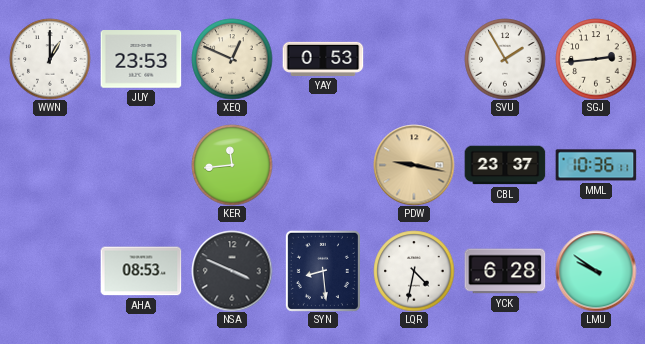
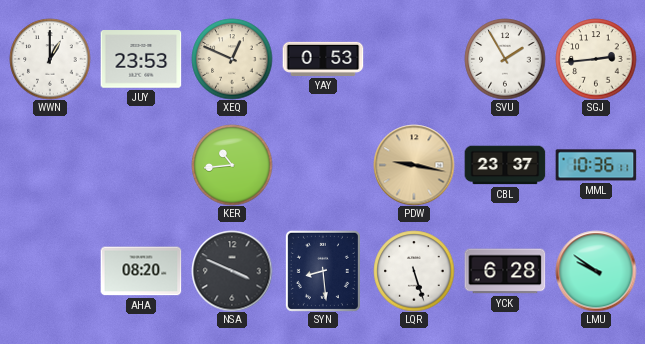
KER: 11:44 -> 10:44 (232, 165)
AHA: 08:53 -> 08:20 (141, 271)
LQR: 4:32 -> 5:27 (414, 271)
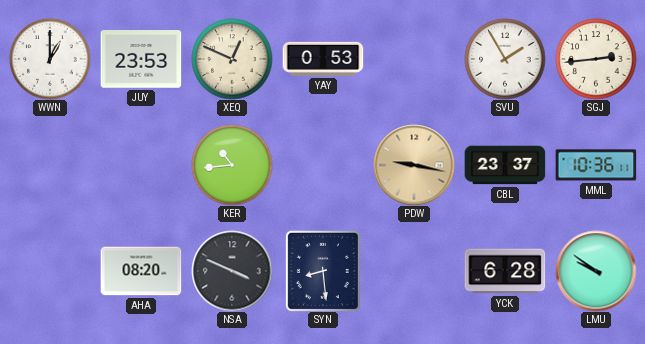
LQR: 5:27 -> none (414, 271)
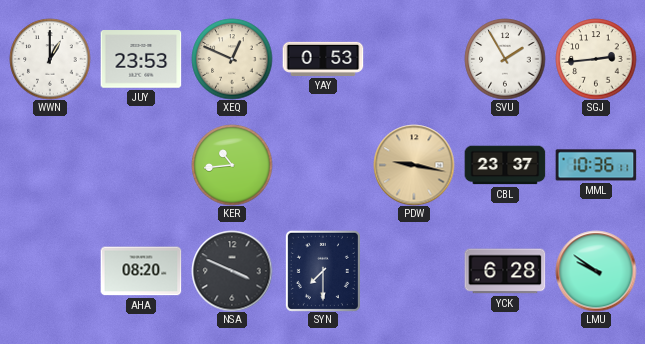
SYN: 8:29 -> 7:30 (323, 271)
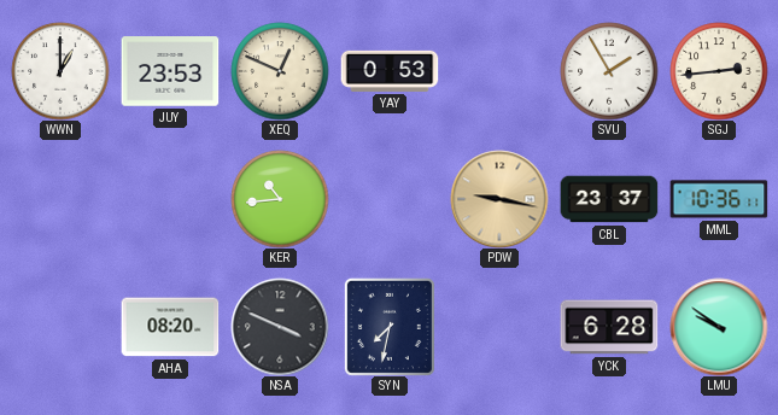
SYN: 7:30 -> 7:32 (390, 327)
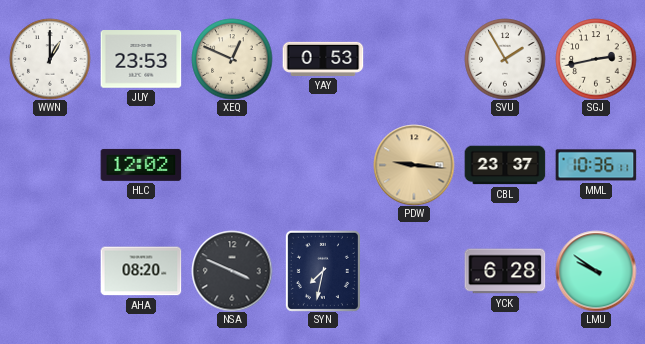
SGJ: 2:44 -> 2:43 (596, 59)
HLC: none -> 12:02 (141, 165)
KER: 10:44 -> none (280, 199)
PDW: 9:17 -> 9:16 (414, 165)
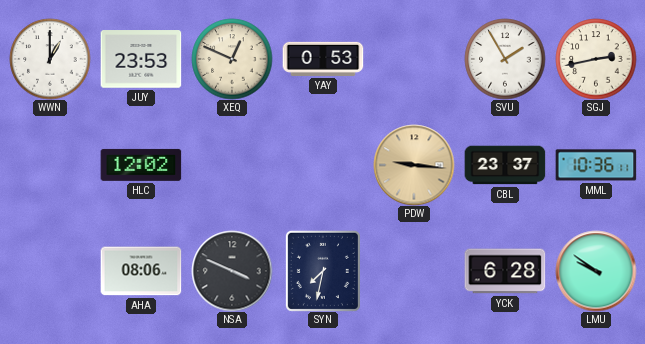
AHA: 08:20 -> 08:06 (141, 271)
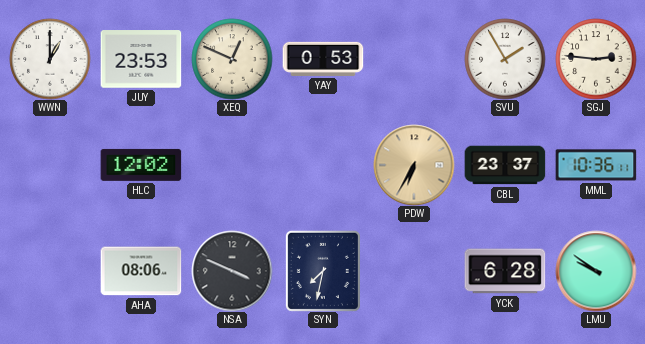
SGJ: 2:43 -> 2:46 (596, 59)
PDW: 9:16 -> 6:35 (414, 165)
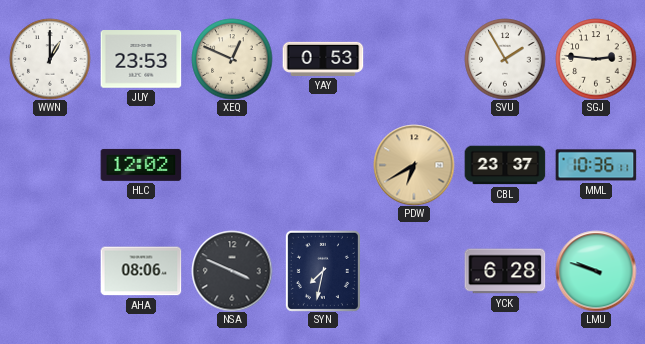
PDW: 6:35 -> 6:40 (414, 165)
LMU: 9:51 -> 9:48 (596, 271)
